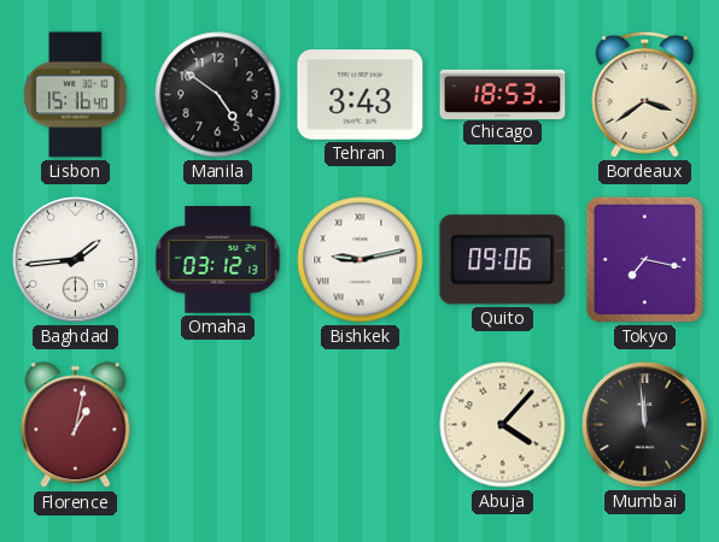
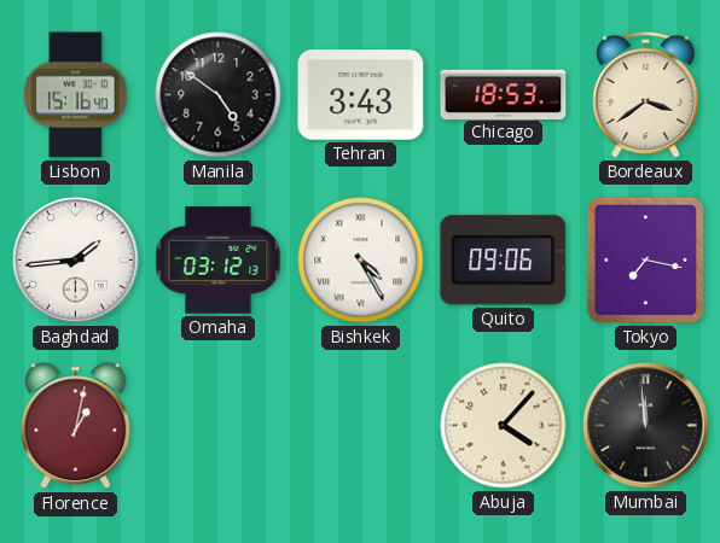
Bishkek: 9:13 -> 4:25 (361, 261)
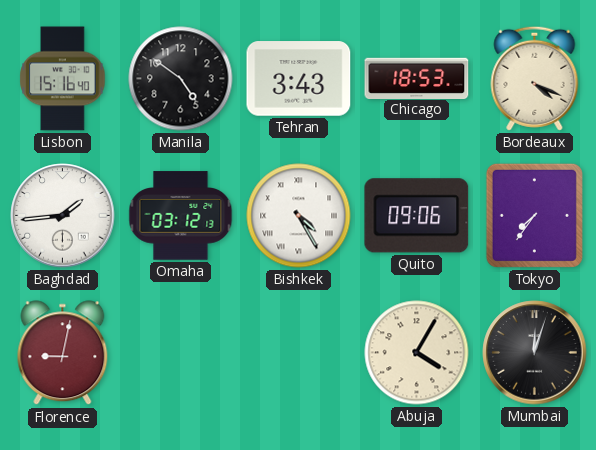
Bordeaux: 3:39 -> 4:19 (535, 78)
Tokyo: 7:17 -> 7:36 (534, 215)
Florence: 1:02 -> 9:02 (63, 353)
Abuja: 4:07 -> 4:05 (417, 353)
Mumbai: 11:59 -> 12:03 (535, 353)
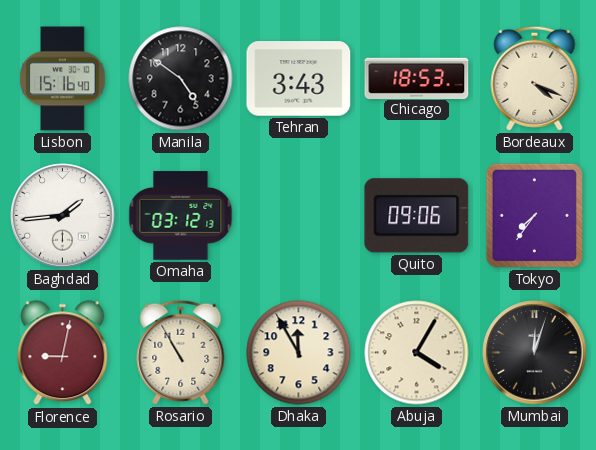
Bishkek: 4:25 -> none (299, 216)
Rosario: none -> 10:55 (181, 352)
Dhaka: none -> 11:55 (299, 353)
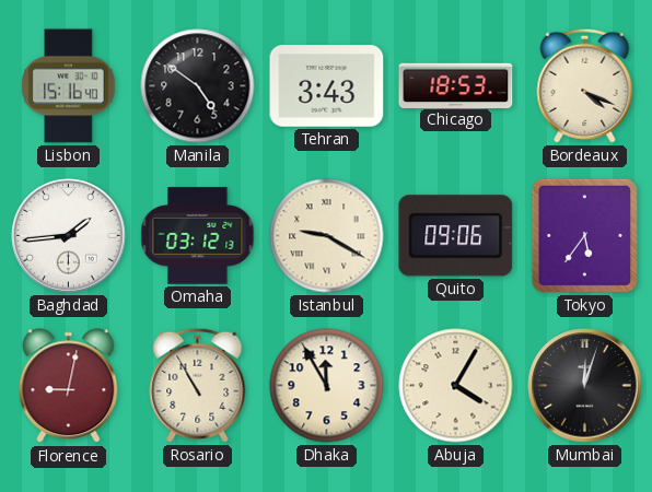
Istanbul: none -> 9:20 (327, 236)
Tokyo: 7:36 -> 5:36 (584, 235)
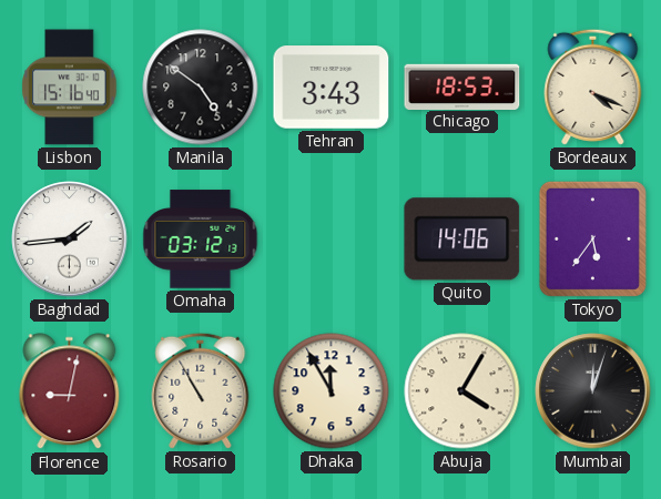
Istanbul: 9:20 -> none (327, 236)
Quito: 09:06 -> 14:06 (462, 240)
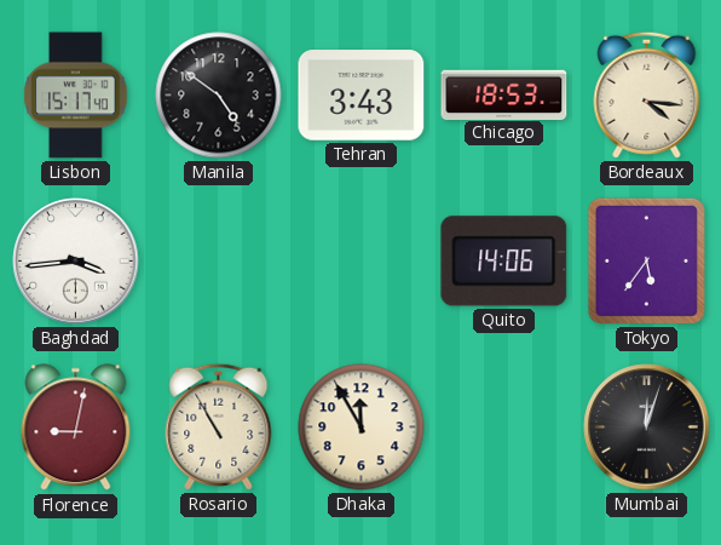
Lisbon: 15:16 -> 15:17 (76, 96)
Bordeaux: 4:19 -> 4:16 (647, 94)
Baghdad: 1:44 -> 3:44 (76, 262)
Omaha: 03:12 -> none (201, 240)
Abuja: 4:05 -> none (462, 391)
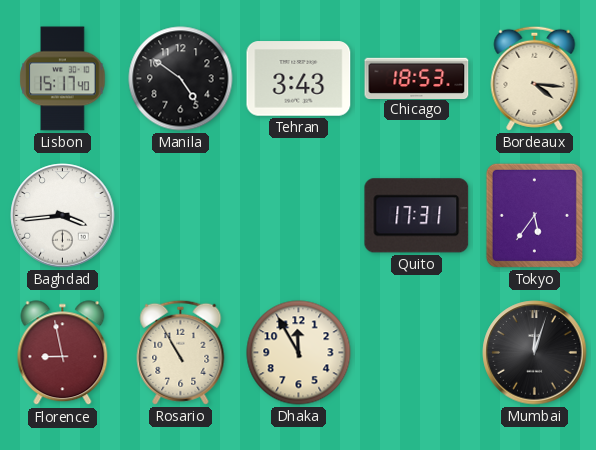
Quito: 14:06 -> 17:31 (417, 216)
Florence: 9:02 -> 8:58 (63, 353)
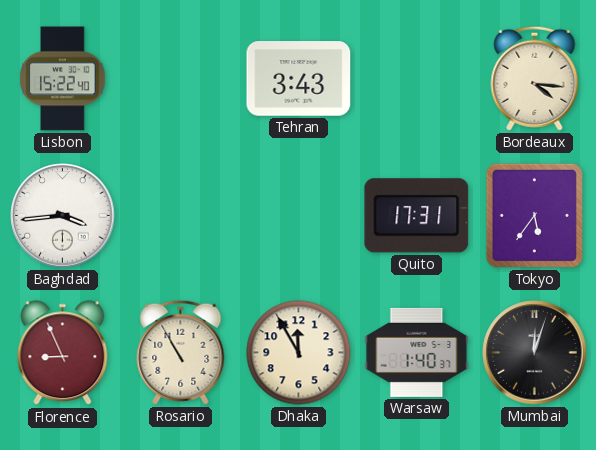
Lisbon: 15:17 -> 15:22 (63, 79)
Manila: 4:51 -> none (181, 79)
Chicago: 18:53 -> none (417, 78)
Florence: 8:58 -> 8:56 (63, 353)
Warsaw: none -> 1:40 (417, 352)
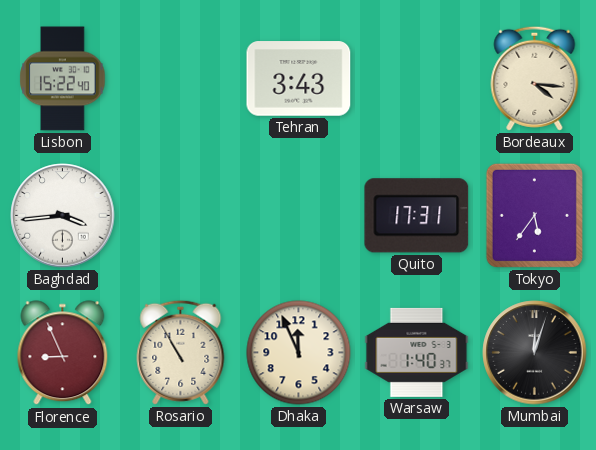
Dhaka: 11:55 -> 11:56 (299, 353)
